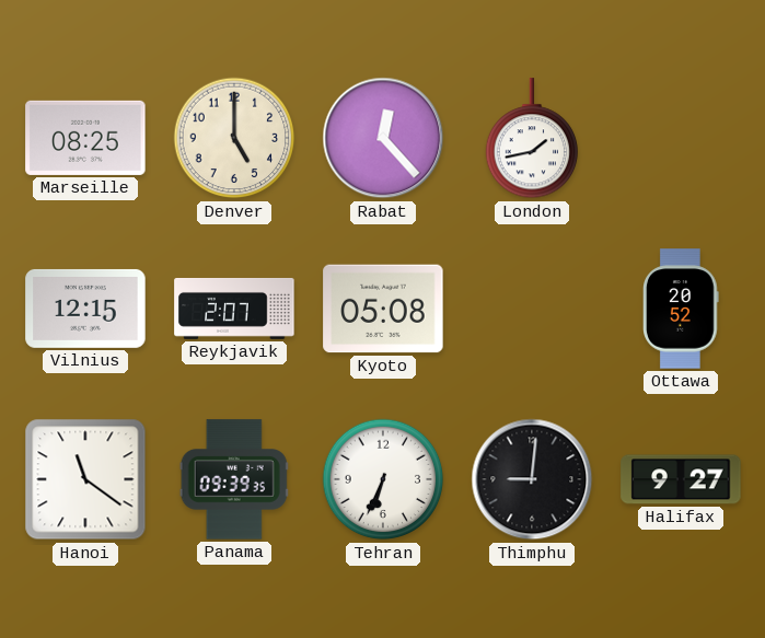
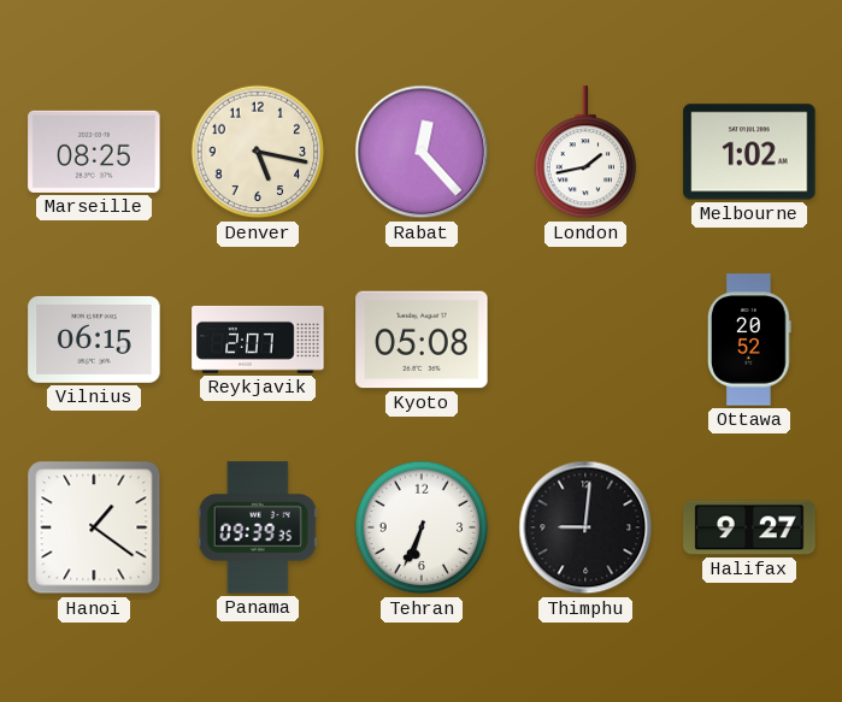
Denver: 5:00 -> 5:17 (258, 152)
Melbourne: none -> 1:02 (749, 152)
Vilnius: 12:15 -> 06:15 (94, 340)
Hanoi: 11:21 -> 1:21 (94, 527)
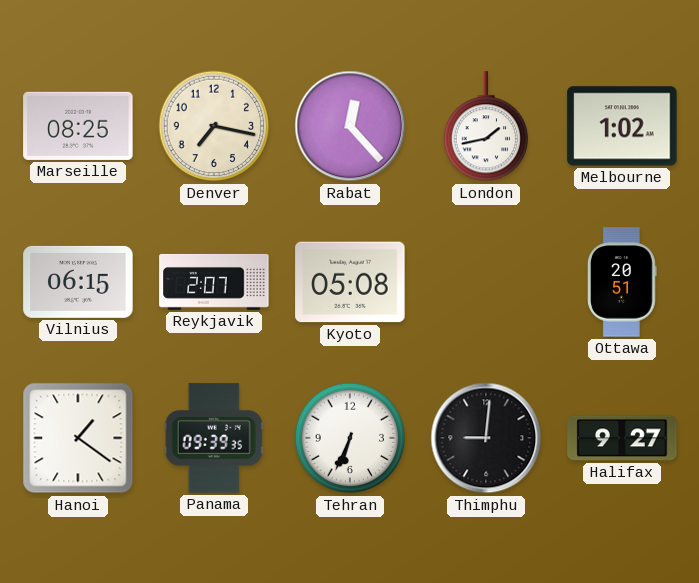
Denver: 5:17 -> 7:17 (214, 126)
Ottawa: 20:52 -> 20:51 (622, 282)
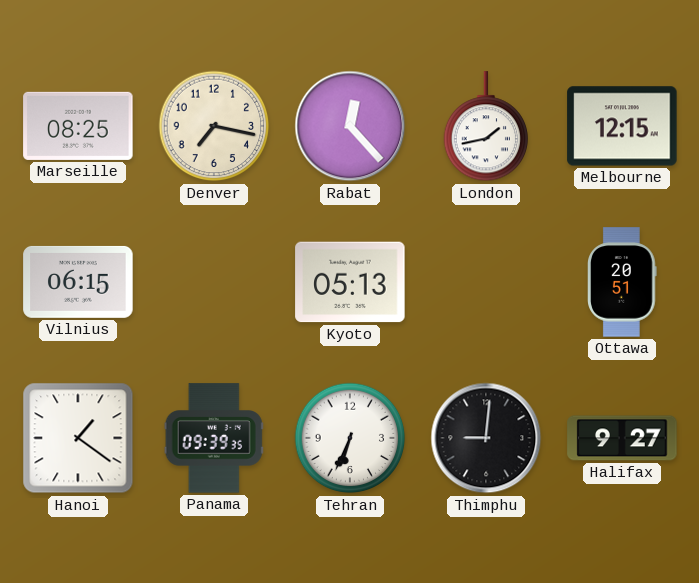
Melbourne: 1:02 -> 12:15 (622, 126)
Reykjavik: 2:07 -> none (214, 282)
Kyoto: 05:08 -> 05:13 (350, 282)
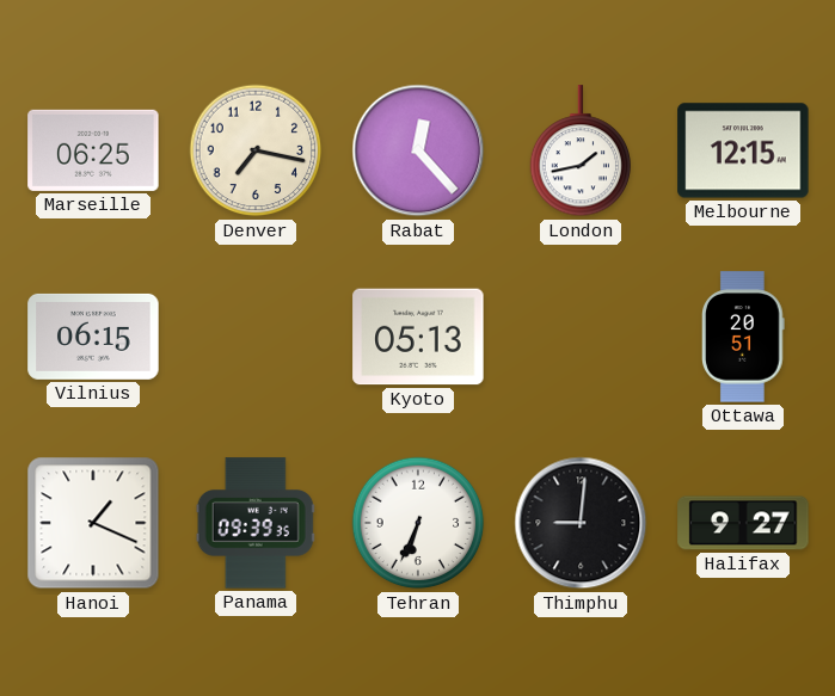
Marseille: 08:25 -> 06:25 (93, 150)
Hanoi: 1:21 -> 1:19 (93, 523)
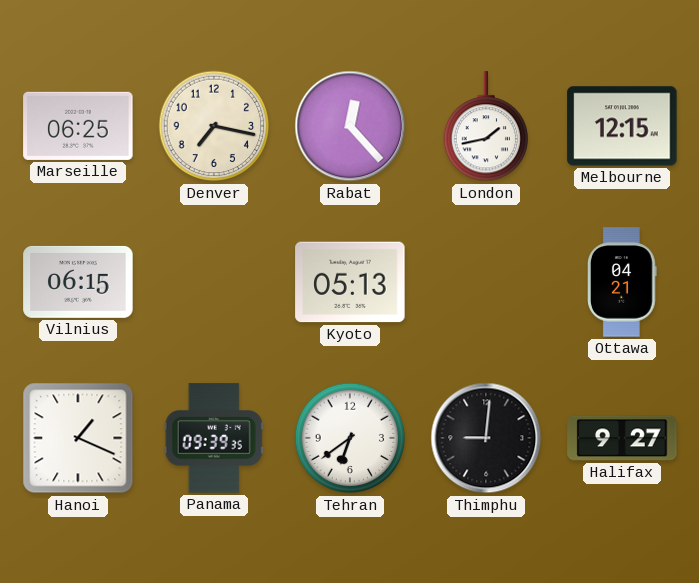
Ottawa: 20:51 -> 04:21 (622, 282)
Tehran: 6:34 -> 6:39 (350, 438)
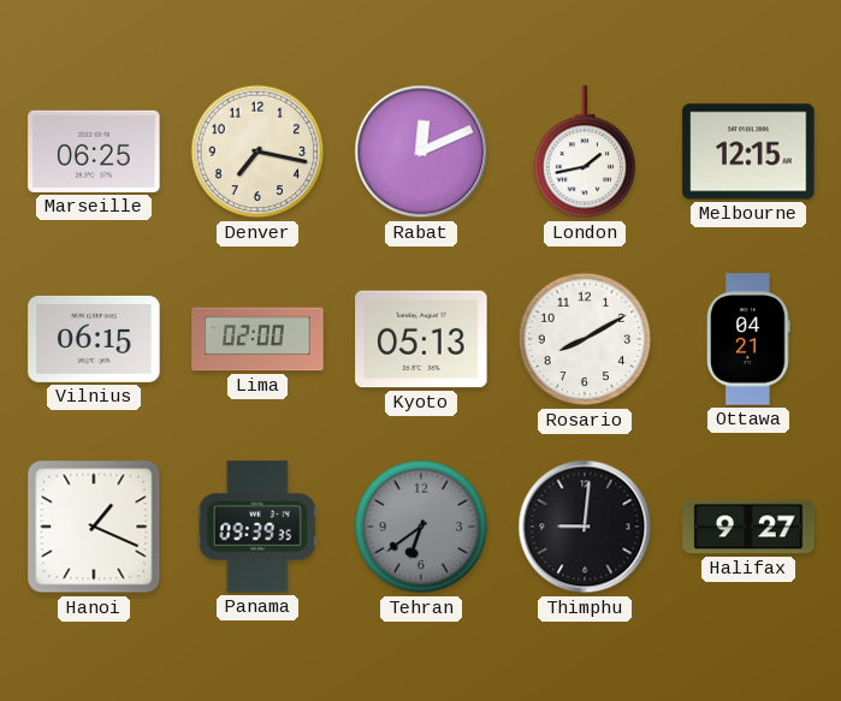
Rabat: 12:23 -> 12:11 (421, 152)
Lima: none -> 02:00 (257, 339)
Rosario: none -> 8:10 (585, 339)
Tehran dial: white -> grey (421, 527)
